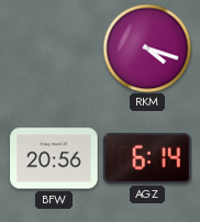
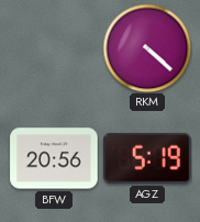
RKM: 4:18 -> 4:22 (147, 48)
AGZ: 6:14 -> 5:19 (148, 158)
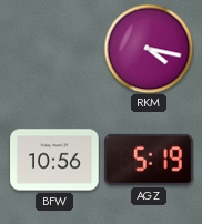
RKM: 4:22 -> 4:17 (149, 49)
BFW: 20:56 -> 10:56 (54, 160)
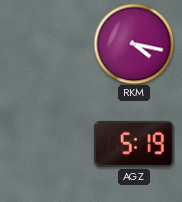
BFW: 10:56 -> none (54, 160)
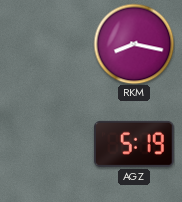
RKM: 4:17 -> 8:17 (134, 44)
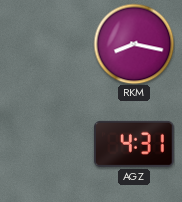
AGZ: 5:19 -> 4:31 (135, 144)
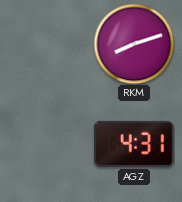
RKM: 8:17 -> 8:12 (134, 44)
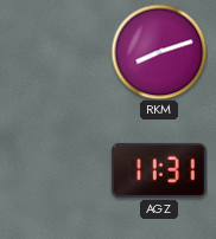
AGZ: 4:31 -> 11:31 (160, 170)
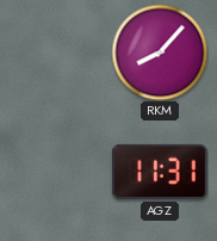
RKM: 8:12 -> 8:07 (160, 52)
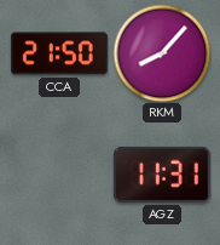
CCA: none -> 21:50 (59, 53)
